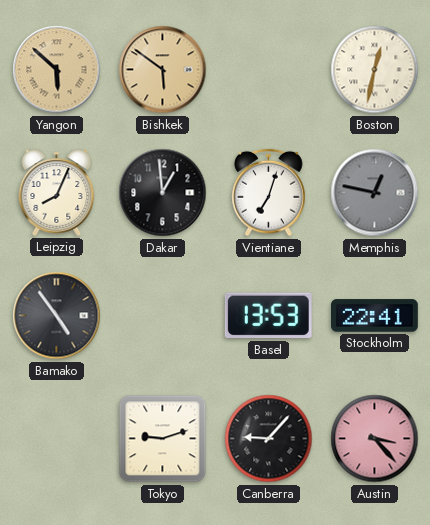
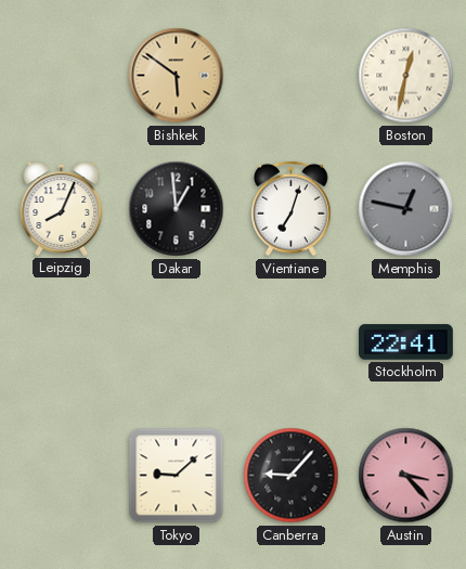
Yangon: 5:52 -> none (57, 70)
Bamako: 4:54 -> none (57, 316)
Basel: 13:53 -> none (268, 316)
Tokyo: 9:12 -> 9:08 (177, 476)
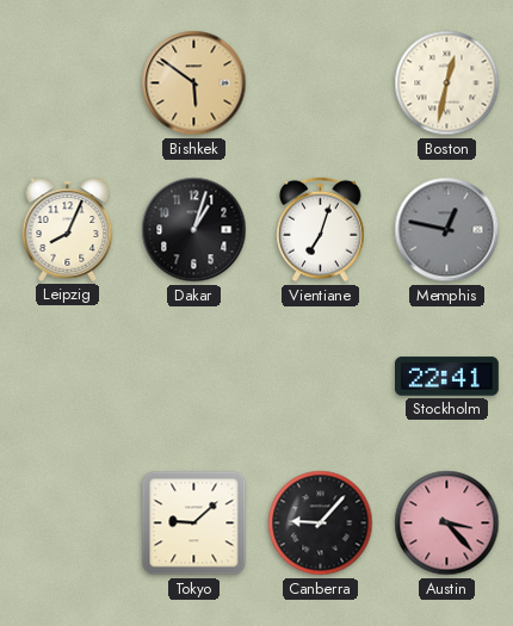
Dakar: 12:59 -> 1:03 (194, 230)
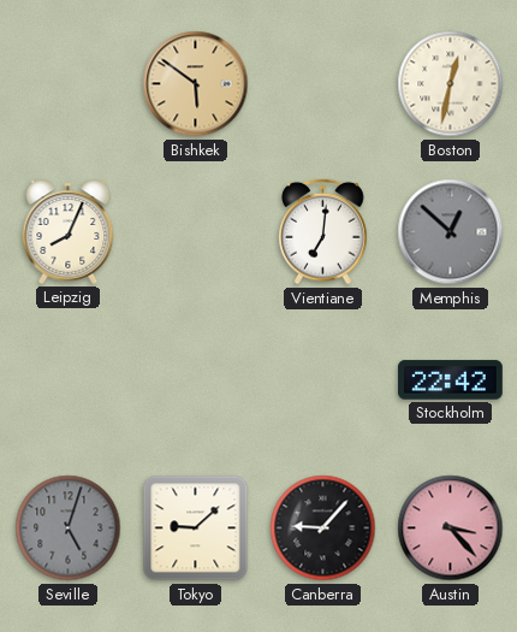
Dakar: 1:03 -> none (194, 230)
Vientiane: 7:03 -> 7:01 (323, 232)
Memphis: 12:47 -> 12:52 (451, 232)
Stockholm: 22:41 -> 22:42 (451, 380)
Seville: none -> 5:03 (69, 528)
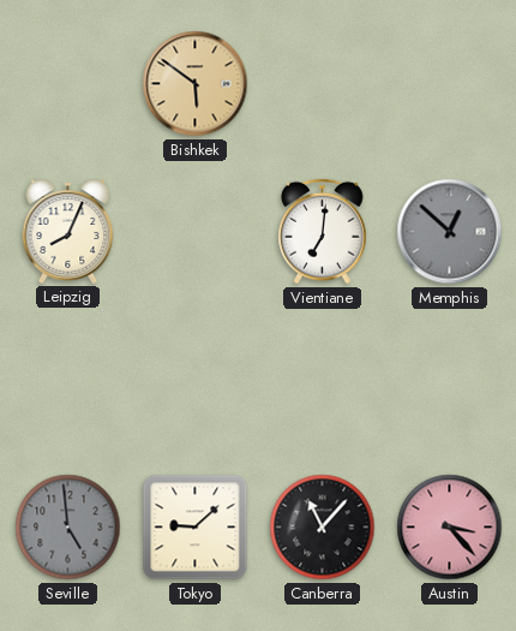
Boston: 12:32 -> none (451, 84)
Stockholm: 22:42 -> none (451, 380)
Seville: 5:03 -> 4:59 (68, 528)
Canberra: 9:07 -> 11:07 (323, 528)
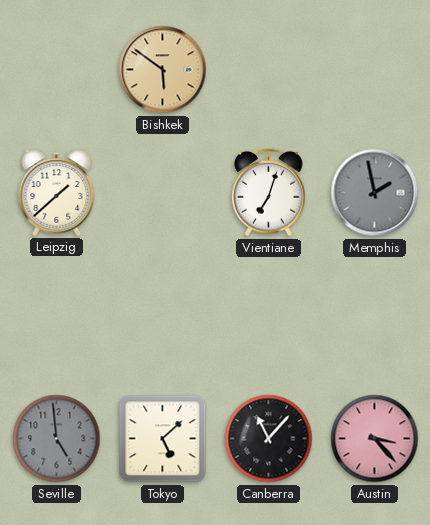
Leipzig: 8:04 -> 1:38 (57, 192)
Vientiane: 7:01 -> 7:03 (269, 193)
Memphis: 12:52 -> 1:58 (375, 193)
Tokyo: 9:08 -> 5:08 (163, 439)
